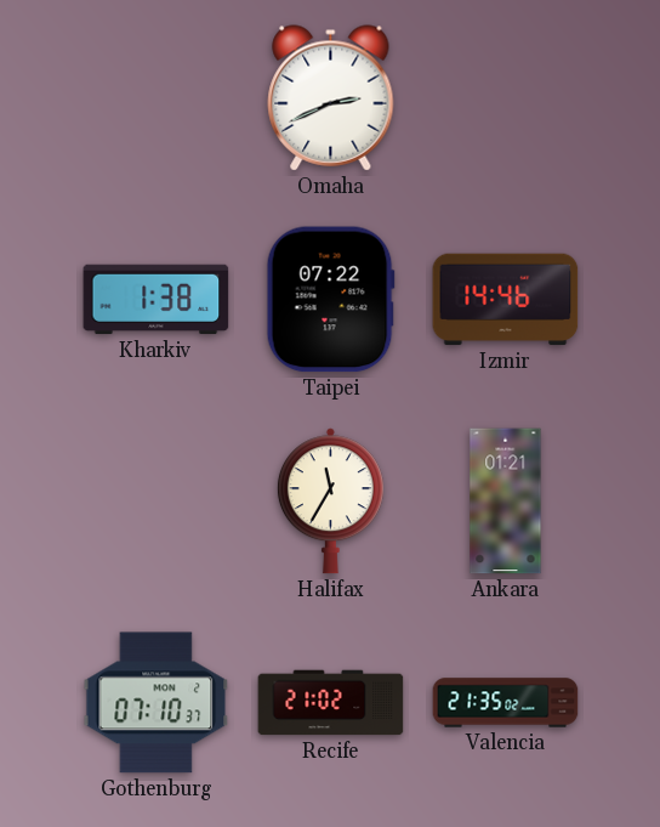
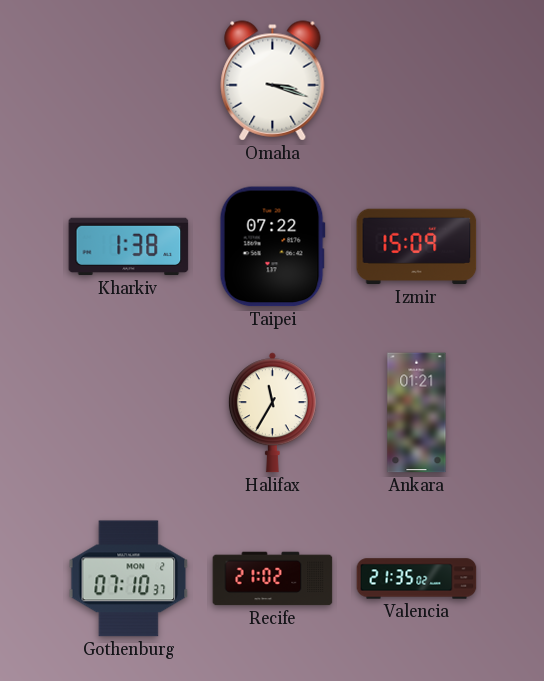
Omaha: 2:41 -> 3:18 (273, 81)
Izmir: 14:46 -> 15:09 (417, 247)
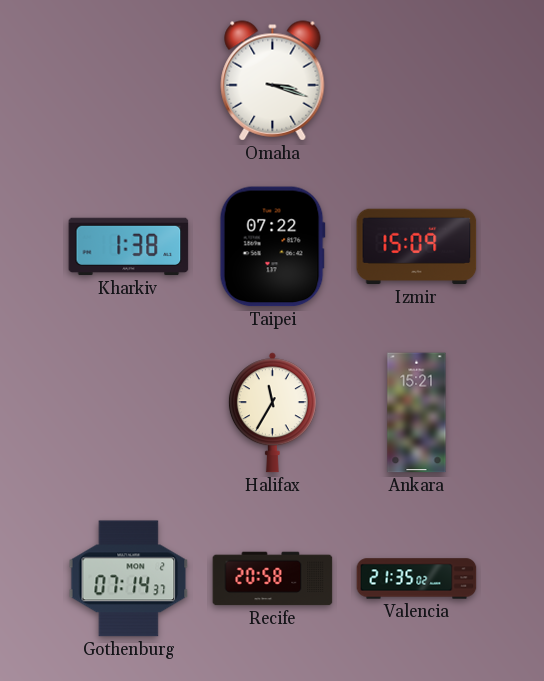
Ankara: 01:21 -> 15:21 (417, 413)
Gothenburg: 07:10 -> 07:14 (129, 579)
Recife: 21:02 -> 20:58 (273, 579)
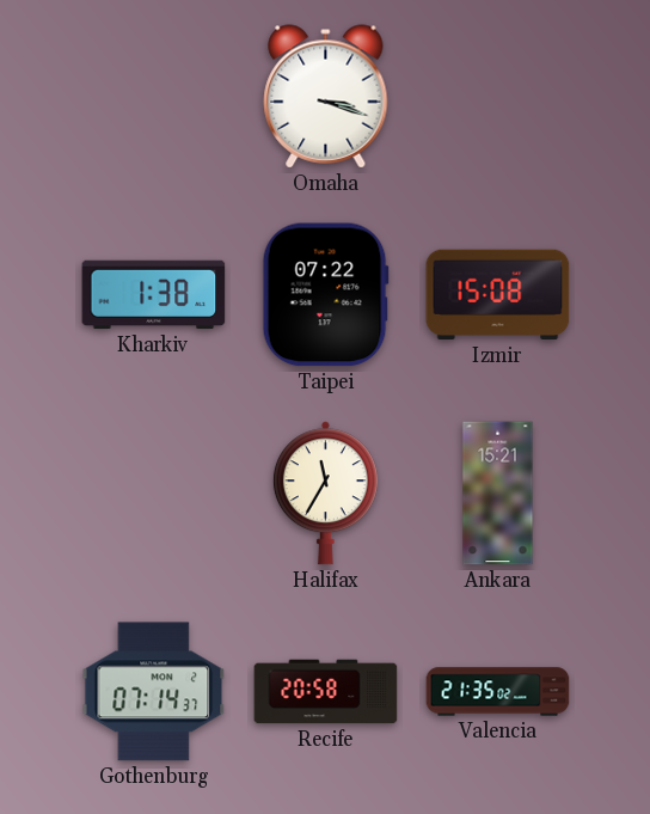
Izmir: 15:09 -> 15:08 (498, 295)
